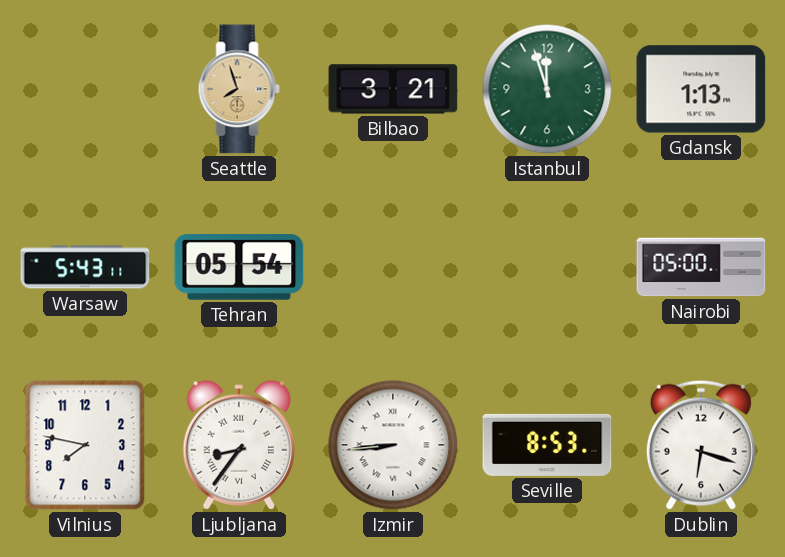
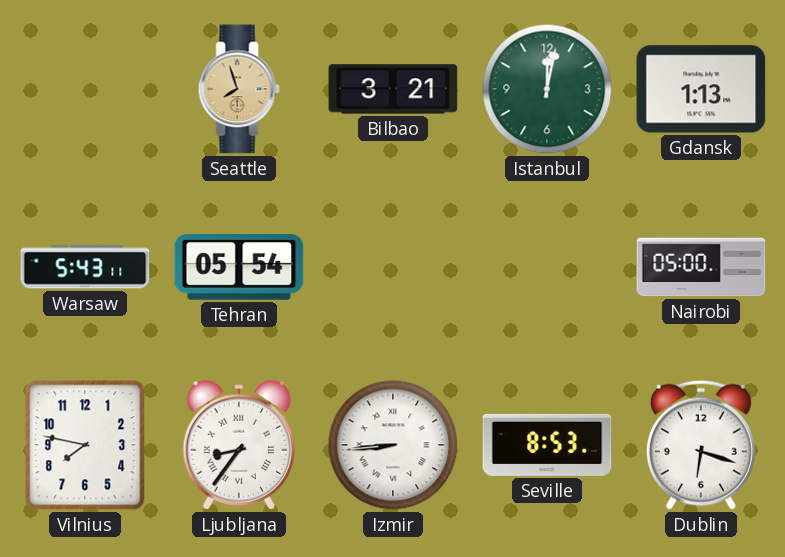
Istanbul: 11:57 -> 12:02 (547, 89)
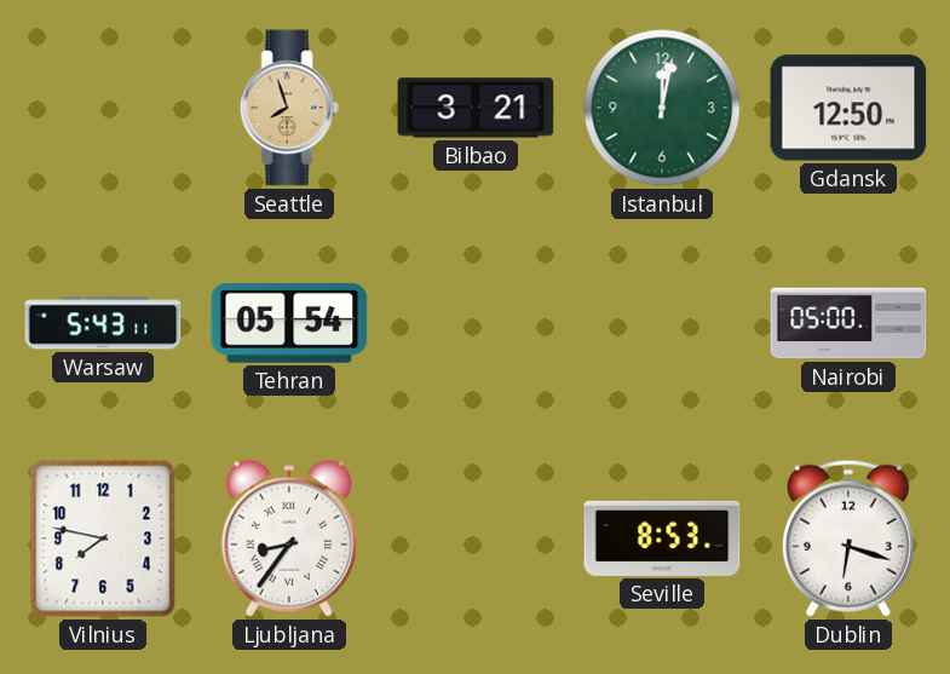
Gdansk: 1:13 -> 12:50 (848, 108)
Izmir: 8:44 -> none (393, 445)
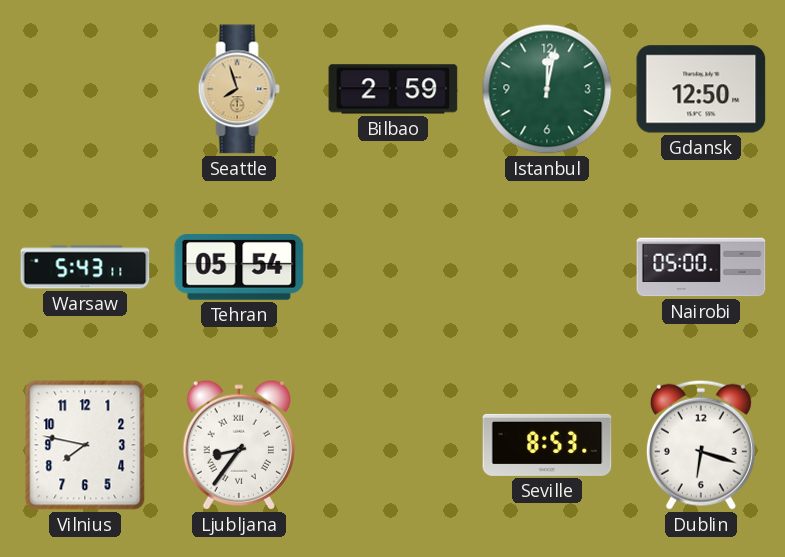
Bilbao: 3:21 -> 2:59 (393, 89)
